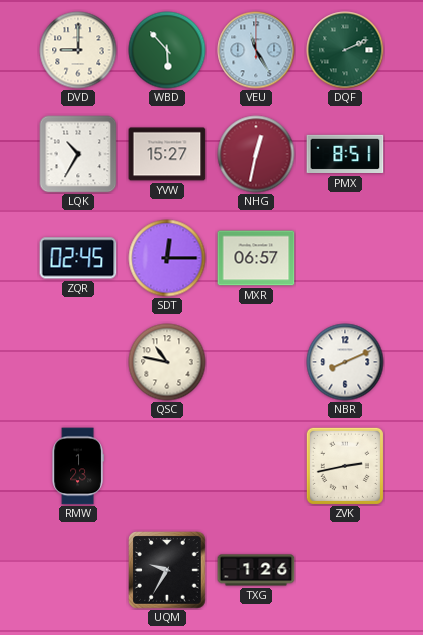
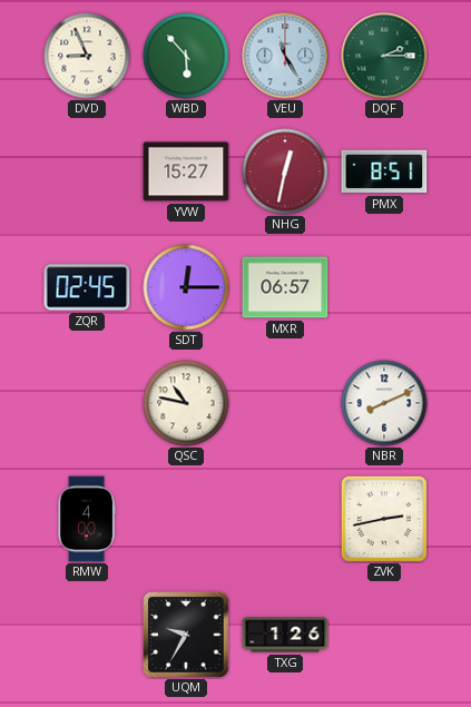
DVD: 9:00 -> 8:56 (87, 56)
DQF: 2:11 -> 2:15 (384, 56)
LQK: 10:35 -> none (78, 154)
RMW: 1:23 -> 4:00 (87, 519)
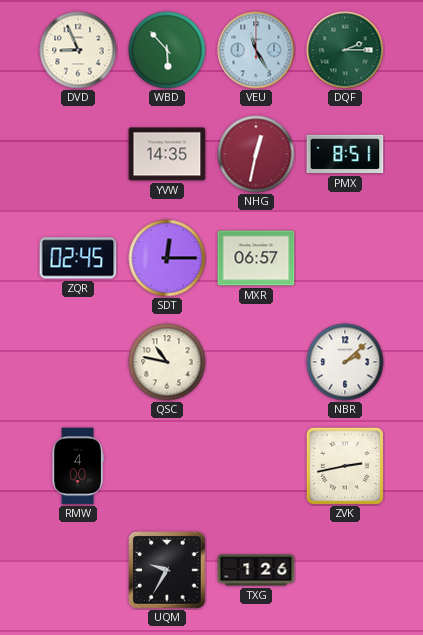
YVW: 15:27 -> 14:35 (167, 154)
NBR: 8:11 -> 2:08 (345, 362)
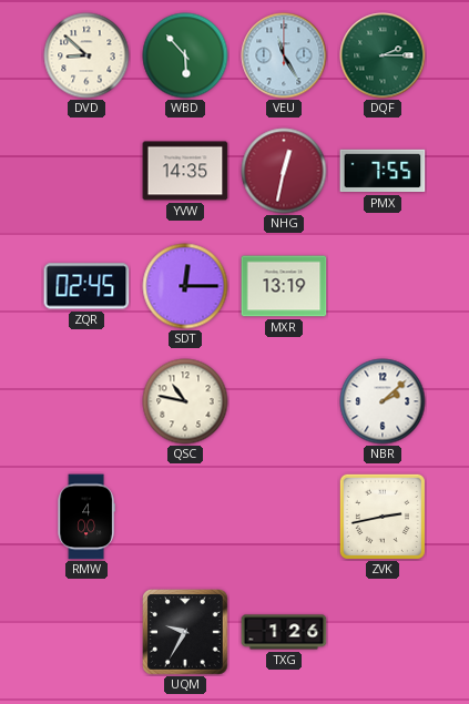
DVD: 8:56 -> 8:52 (86, 55)
PMX: 8:51 -> 7:55 (383, 171)
MXR: 06:57 -> 13:19 (284, 286)
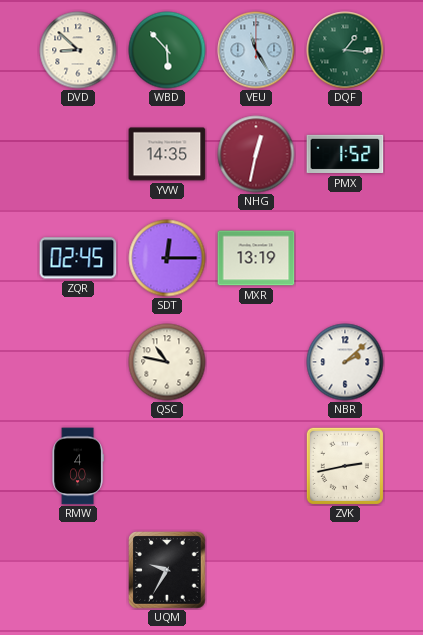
DQF: 2:15 -> 1:16 (345, 50)
PMX: 7:55 -> 1:52 (345, 154)
TXG: 1:26 -> none (284, 632)
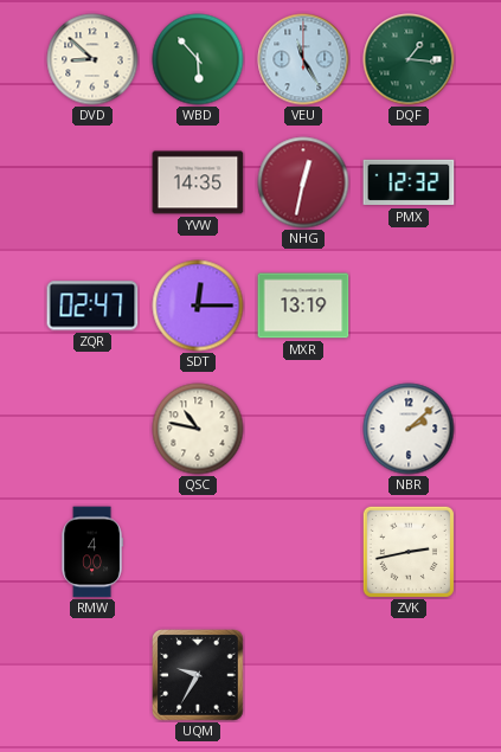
PMX: 1:52 -> 12:32 (409, 182)
ZQR: 02:45 -> 02:47 (92, 306)
